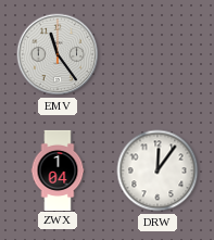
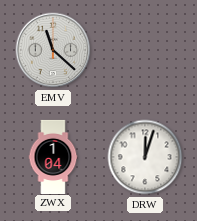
EMV: 11:24 -> 11:22 (53, 50)
DRW: 12:06 -> 12:03 (145, 157)
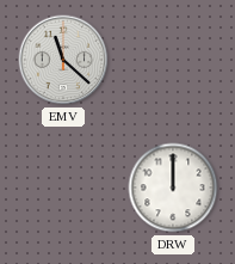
ZWX: 1:04 -> none (53, 156)
DRW: 12:03 -> 12:00 (173, 188)
